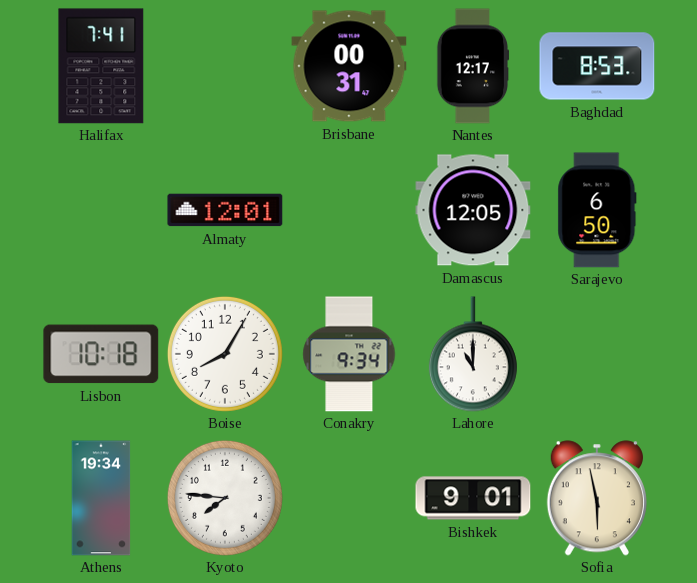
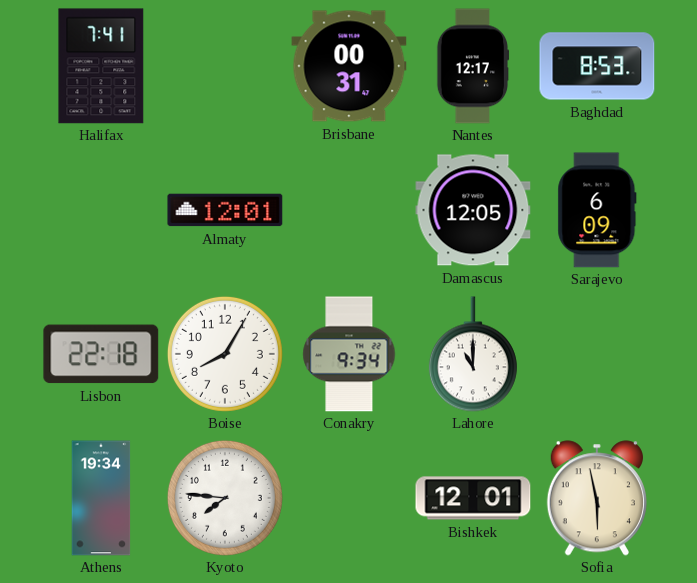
Sarajevo: 6:50 -> 6:09 (597, 210)
Lisbon: 10:18 -> 22:18 (101, 354)
Bishkek: 9:01 -> 12:01 (473, 498)
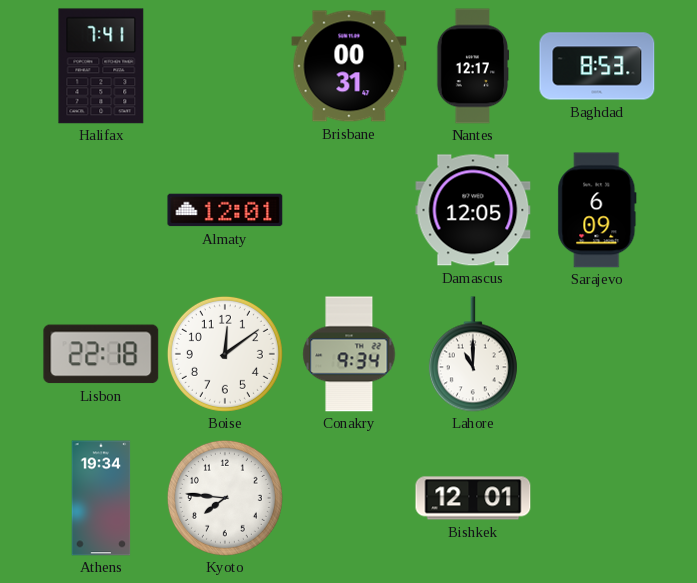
Boise: 8:05 -> 12:09 (225, 354)
Sofia: 5:58 -> none (597, 498)
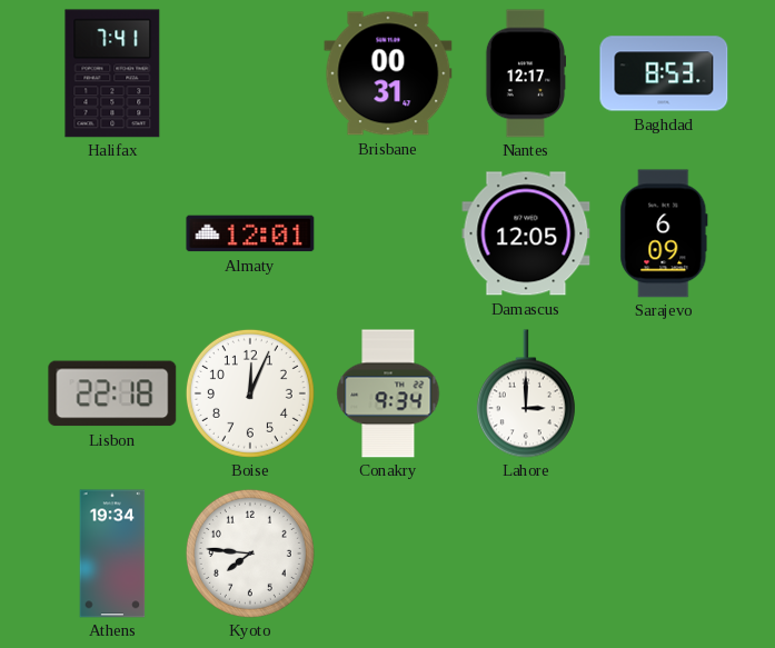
Boise: 12:09 -> 12:04 (250, 393)
Lahore: 11:00 -> 3:00 (526, 393)
Bishkek: 12:01 -> none (473, 498)
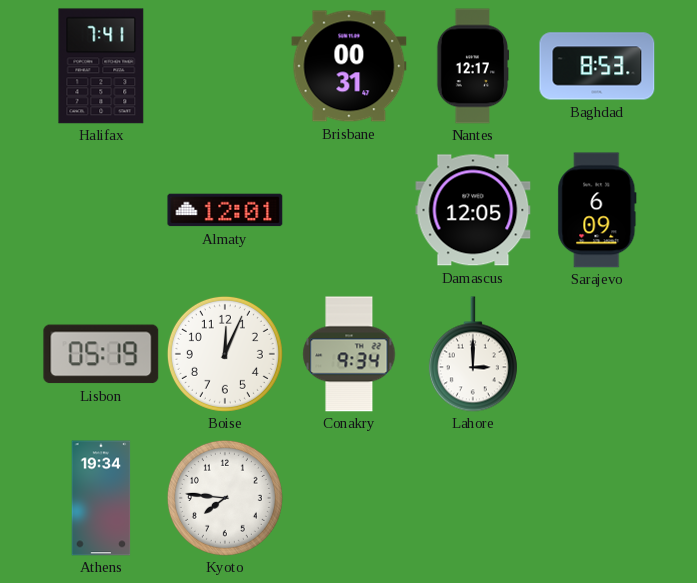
Lisbon: 22:18 -> 05:19 (101, 354)
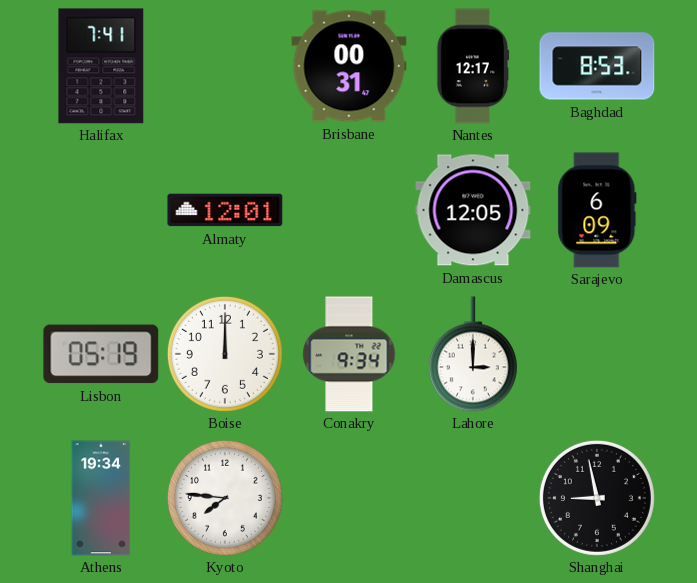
Boise: 12:04 -> 12:00 (225, 354)
Shanghai: none -> 8:58 (597, 498)
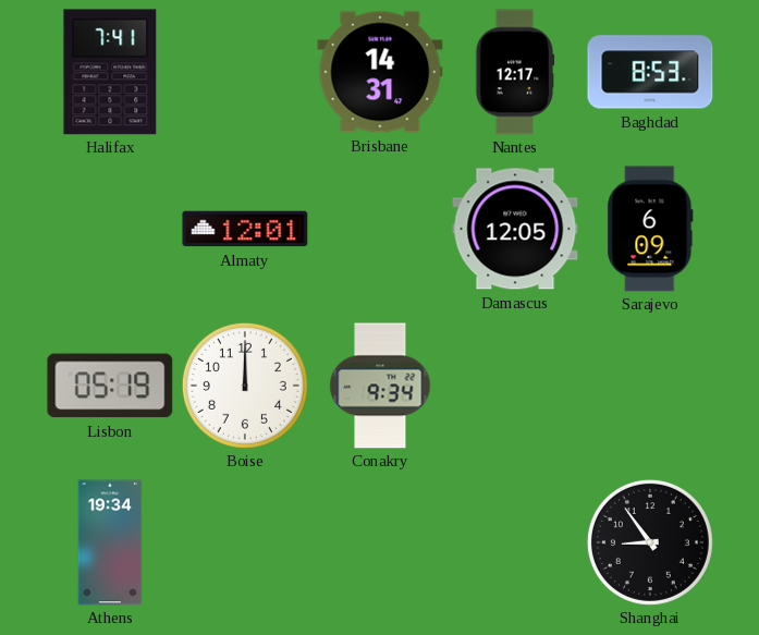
Brisbane: 00:31 -> 14:31 (380, 72)
Lahore: 3:00 -> none (473, 354)
Kyoto: 7:46 -> none (225, 498)
Shanghai: 8:58 -> 8:54 (650, 542)
